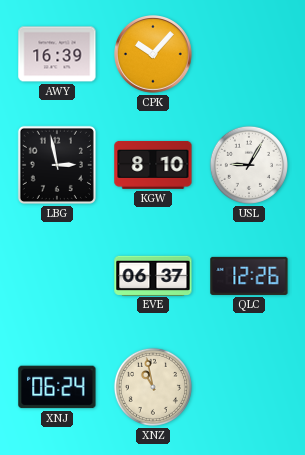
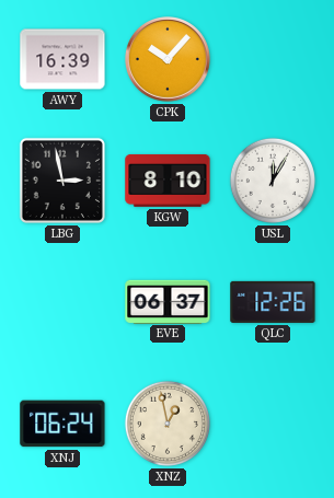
USL: 9:05 -> 12:05 (273, 181)
XNZ: 10:58 -> 12:58 (168, 424)
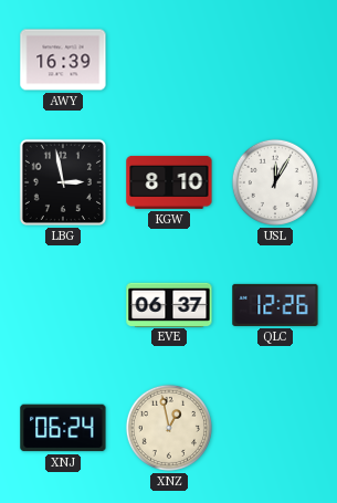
CPK: 10:07 -> none (169, 60)
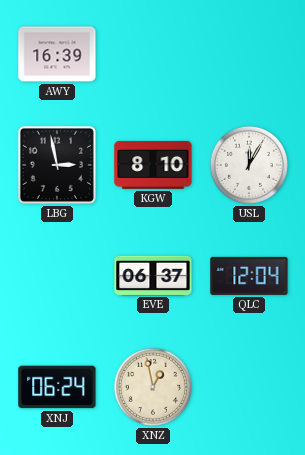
QLC: 12:26 -> 12:04 (249, 276)
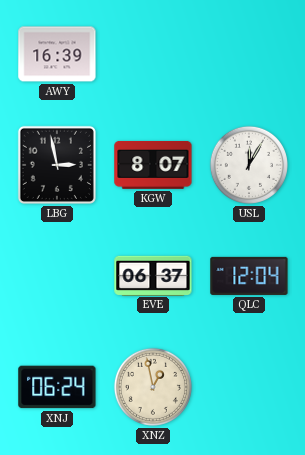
KGW: 8:10 -> 8:07 (153, 165)
